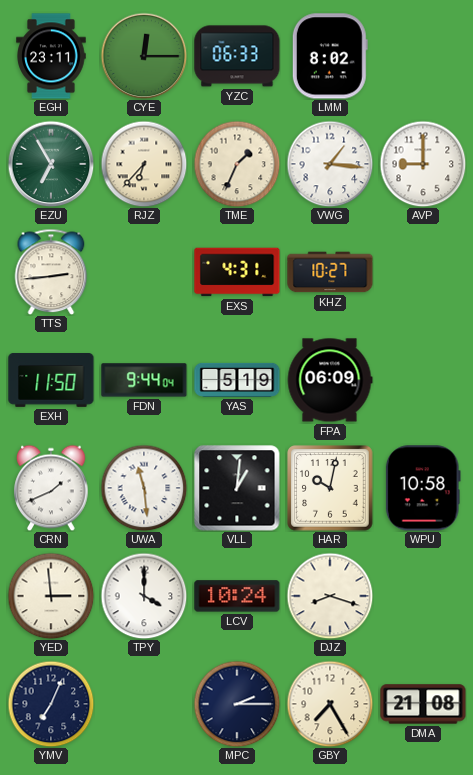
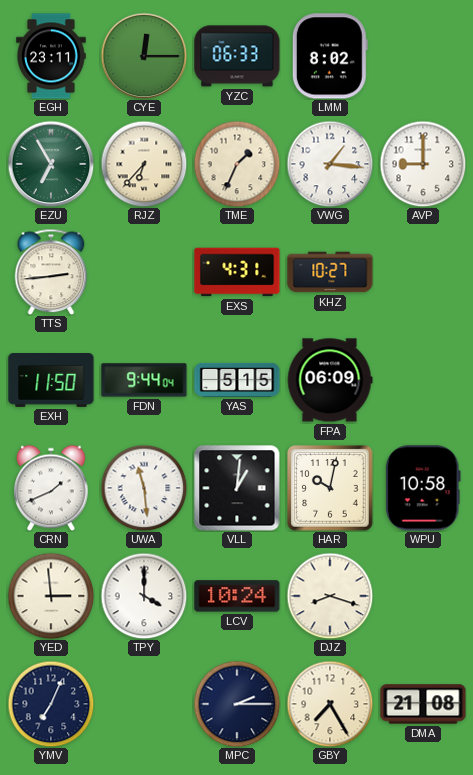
YAS: 5:19 -> 5:15 (237, 380)
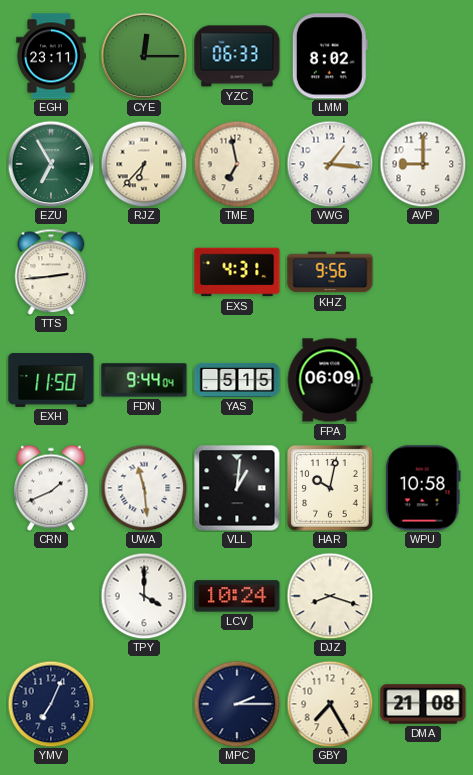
TME: 1:34 -> 6:58 (237, 164)
KHZ: 10:27 -> 9:56 (330, 272)
YED: 2:59 -> none (51, 596)
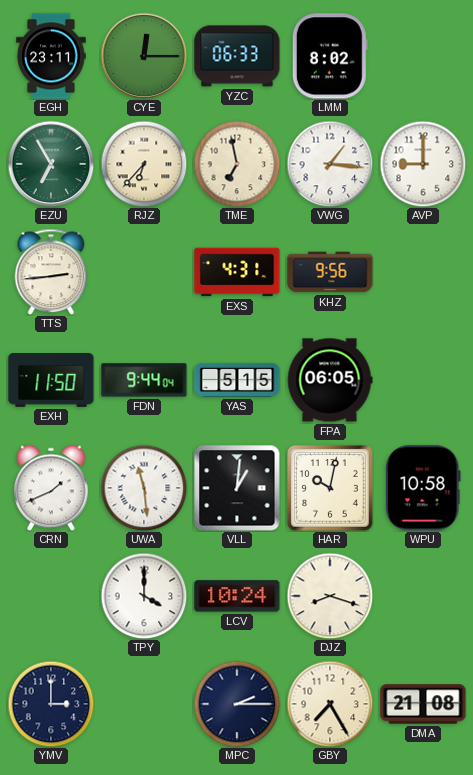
FPA: 06:09 -> 06:05 (330, 380)
YMV: 7:04 -> 3:00 (51, 704)
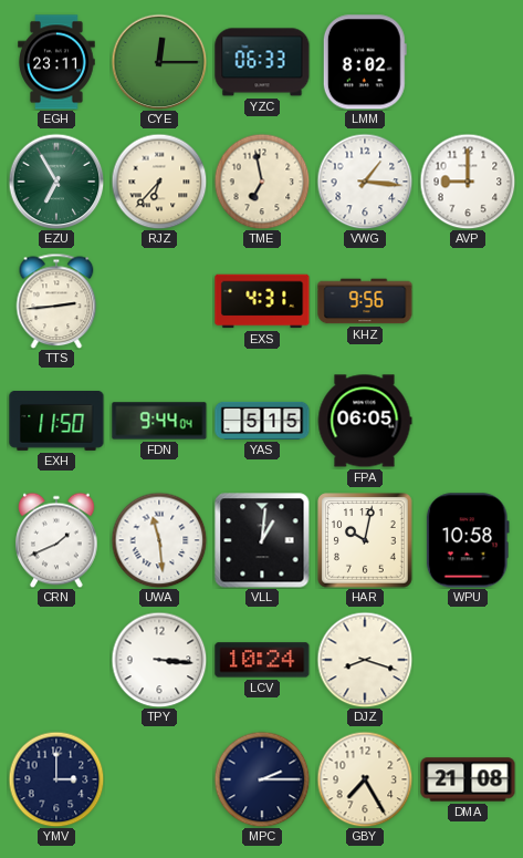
TPY: 4:00 -> 3:16 (159, 660)
